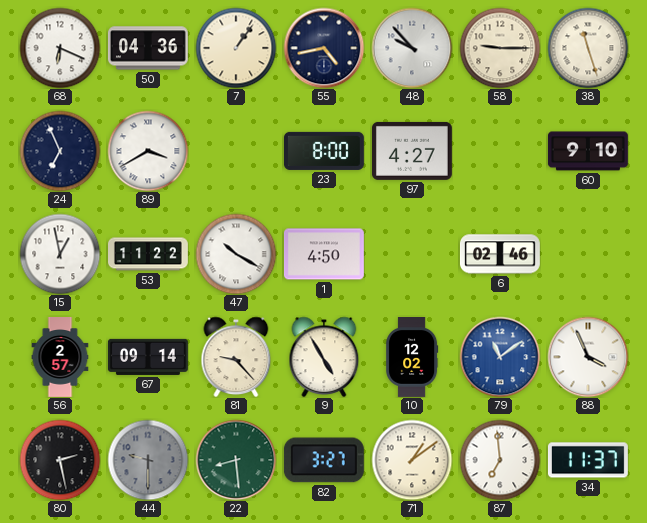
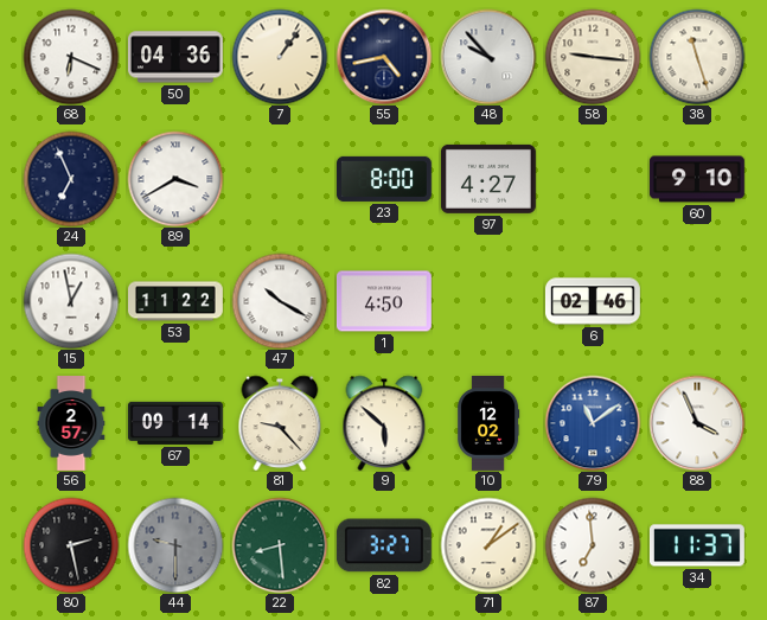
58: 9:15 -> 9:16 (593, 57)
9: 4:55 -> 5:52 (384, 423)
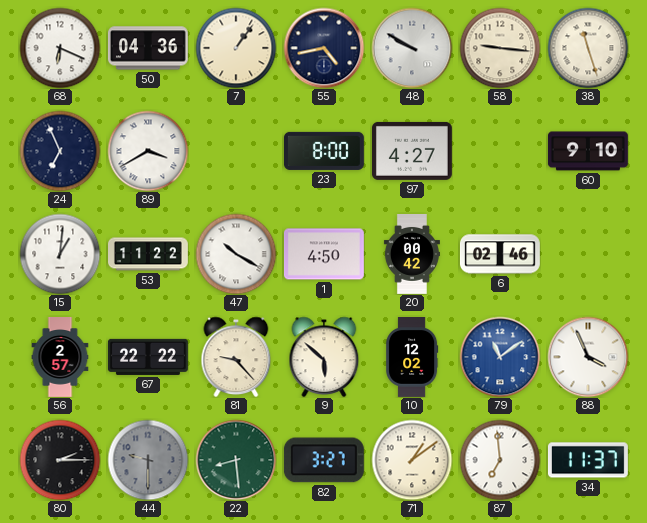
48: 9:53 -> 9:50 (412, 48)
15: 12:58 -> 1:01 (60, 254)
20: none -> 00:42 (412, 255)
67: 09:14 -> 22:22 (148, 357)
80: 2:28 -> 2:15 (60, 460)
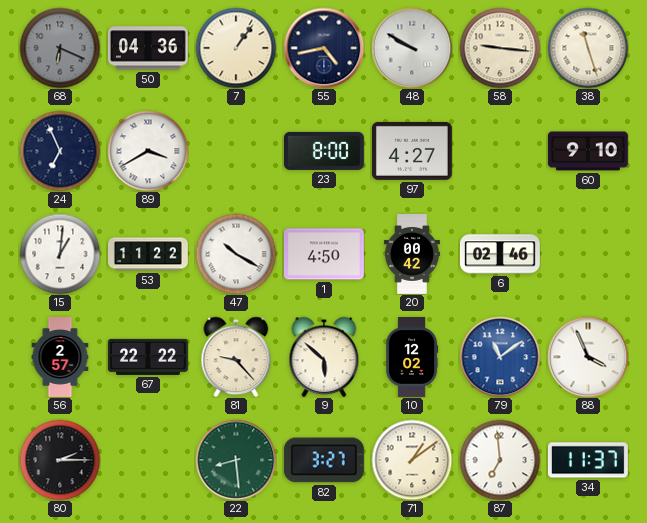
68 dial: white -> grey (60, 48)
44: 9:30 -> none (148, 460)
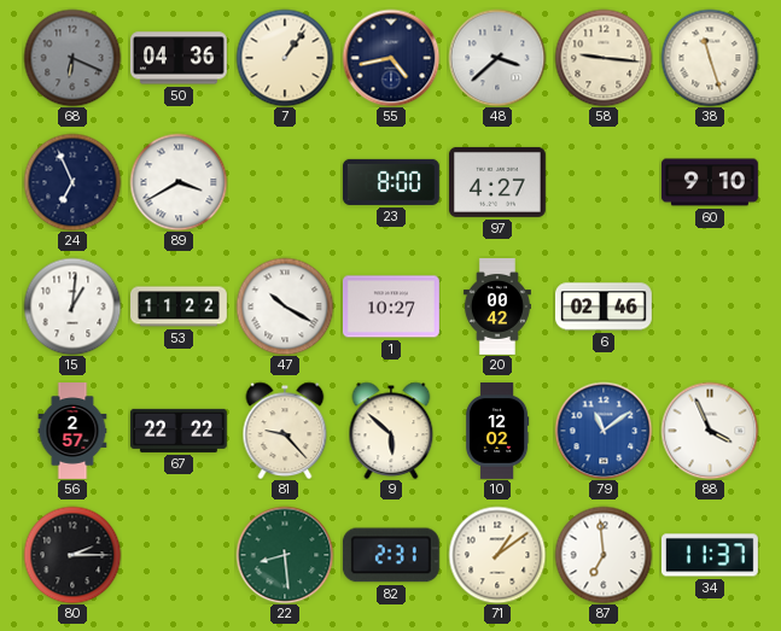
48: 9:50 -> 3:38 (497, 58)
1: 4:50 -> 10:27 (391, 306)
82: 3:27 -> 2:31 (391, 555)
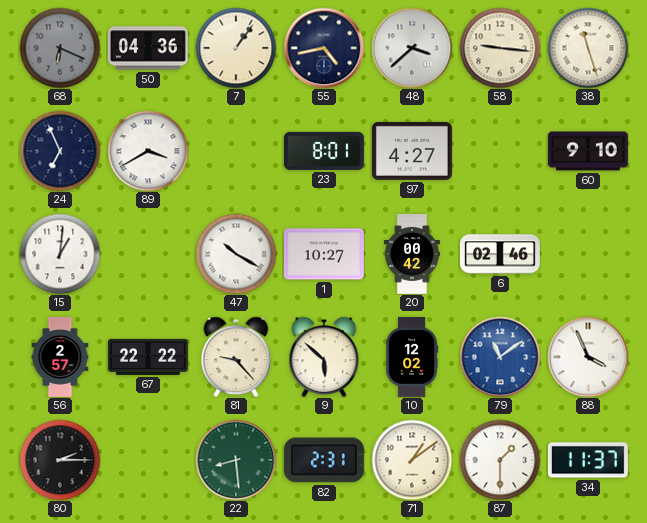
23: 8:00 -> 8:01 (324, 151)
53: 11:22 -> none (180, 306)
87: 6:59 -> 1:30 (500, 460)
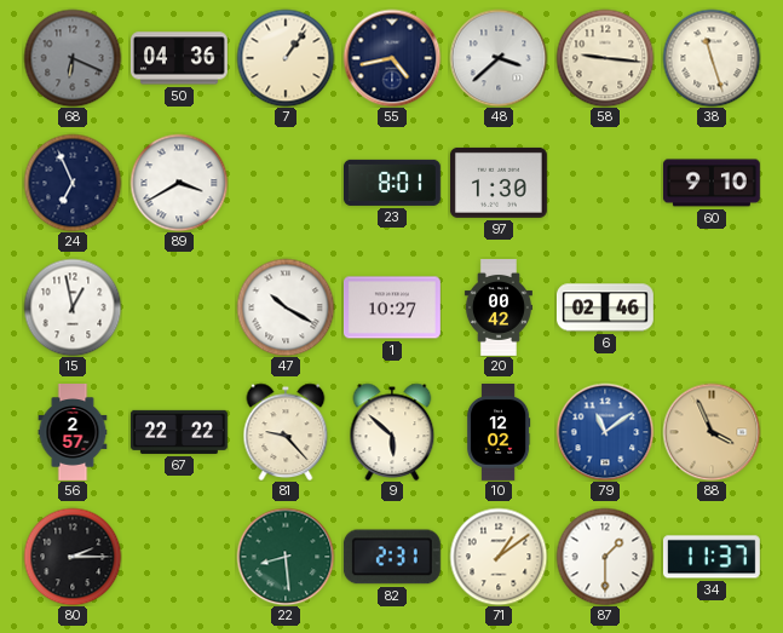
97: 4:27 -> 1:30 (499, 183)
15: 1:01 -> 12:58 (73, 307)
88 dial: white -> champagne (712, 432)
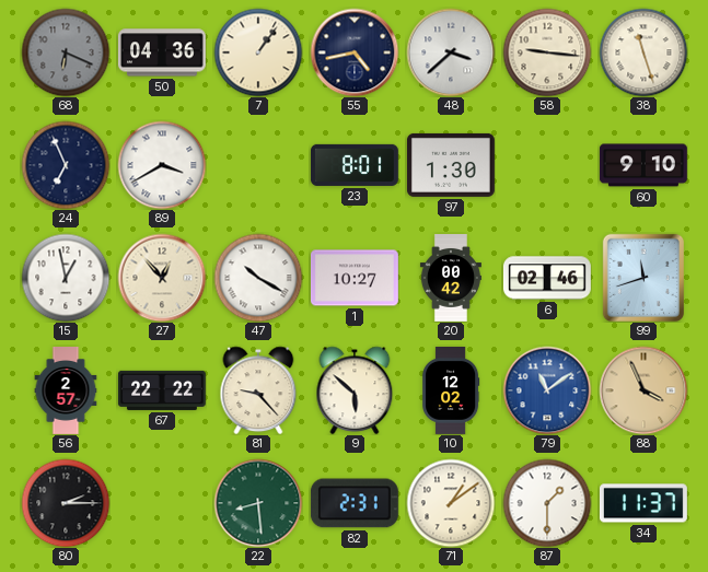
27: none -> 12:53 (162, 278)
99: none -> 11:42 (642, 277)
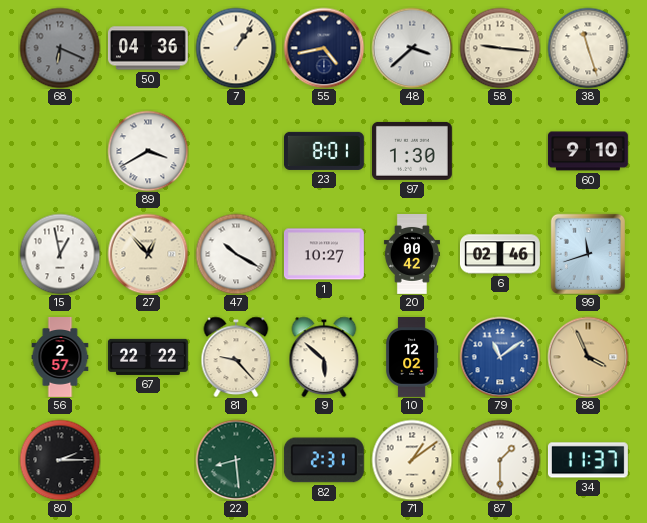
24: 6:56 -> none (66, 165)
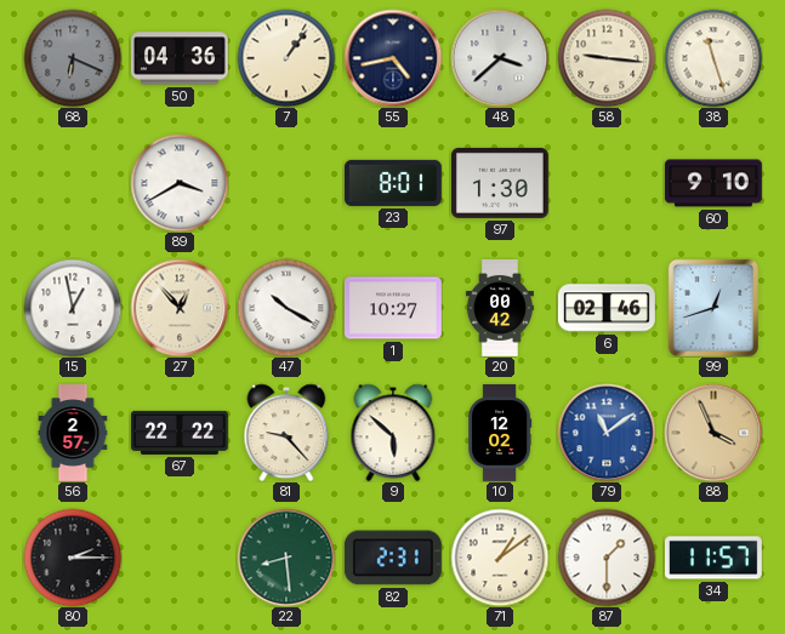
99: 11:42 -> 12:42 (712, 307)
34: 11:37 -> 11:57 (713, 558)
